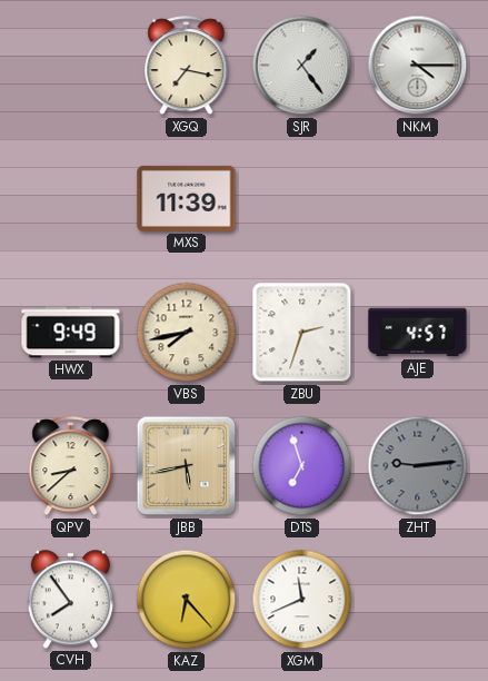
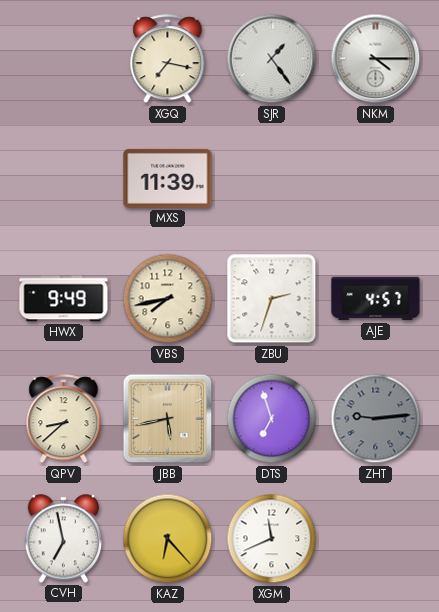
CVH: 7:54 -> 6:58 (64, 539)
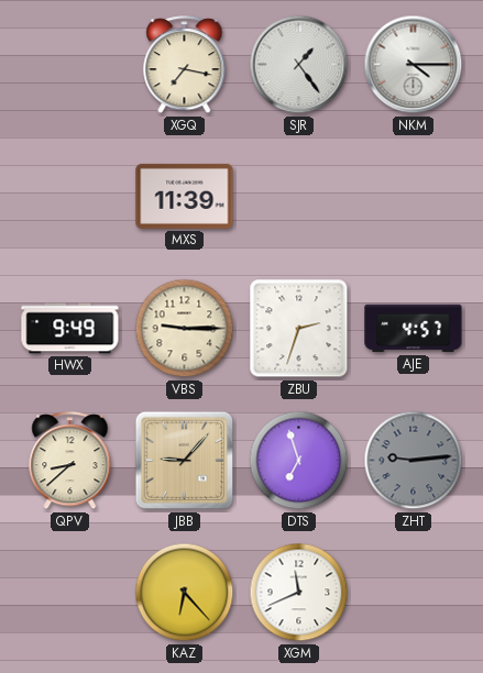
VBS: 7:43 -> 9:15 (185, 329)
JBB: 5:43 -> 9:07 (185, 461)
CVH: 6:58 -> none (64, 539)
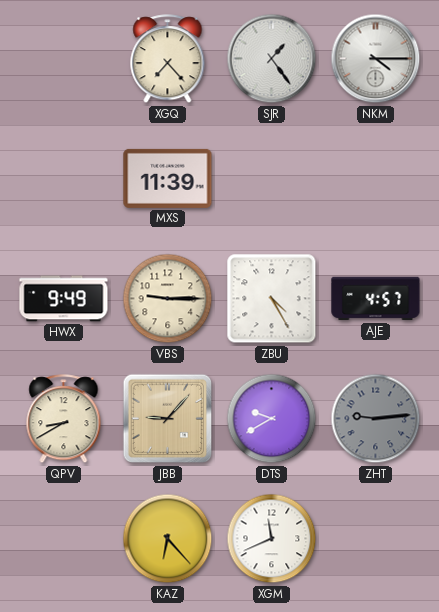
XGQ: 7:17 -> 7:23 (168, 59)
ZBU: 2:33 -> 4:25 (272, 299)
QPV: 8:38 -> 8:40 (64, 419)
DTS: 6:57 -> 9:40 (272, 419)
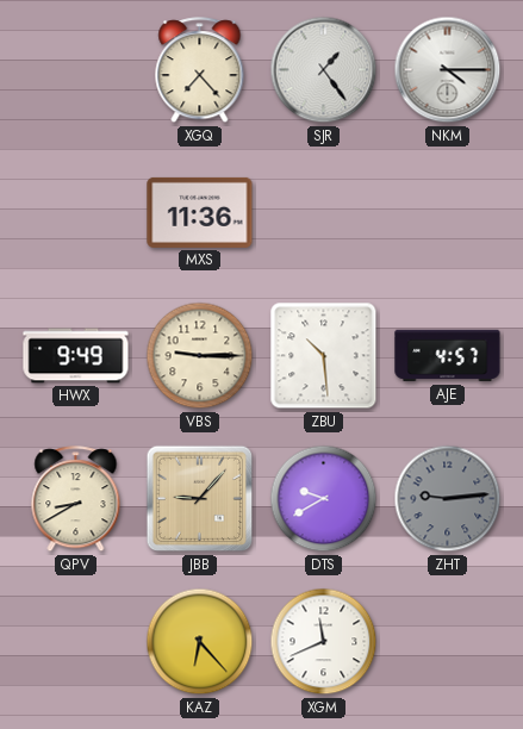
MXS: 11:39 -> 11:36 (200, 212)
ZBU: 4:25 -> 10:29 (324, 356)
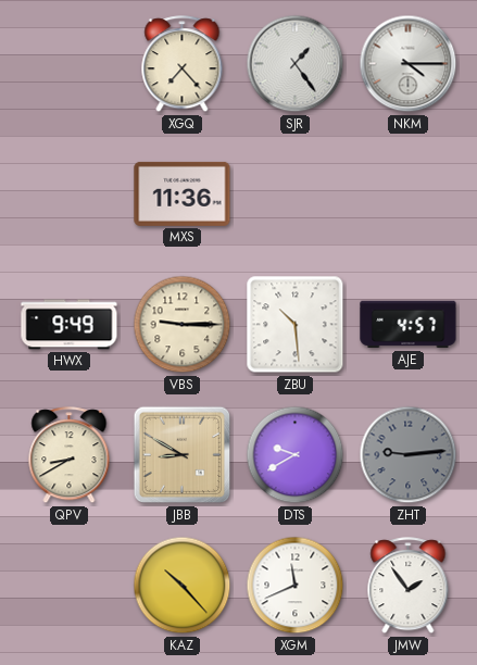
JBB: 9:07 -> 8:50 (183, 455)
KAZ: 6:23 -> 10:23 (183, 586)
JMW: none -> 1:54 (409, 586)
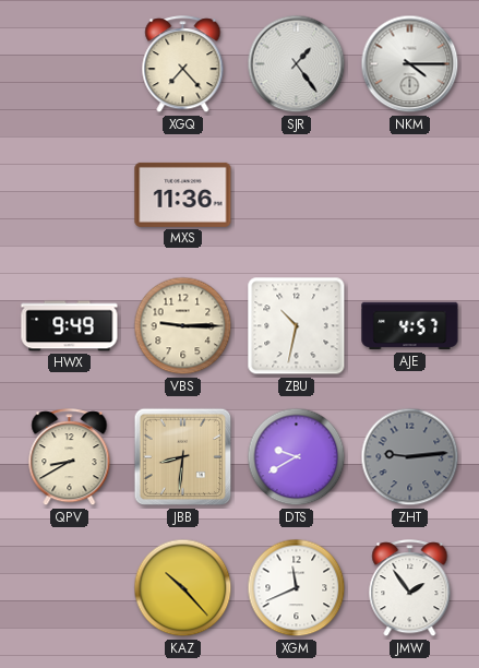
ZBU: 10:29 -> 10:32 (297, 326)
JBB: 8:50 -> 8:31 (183, 457)
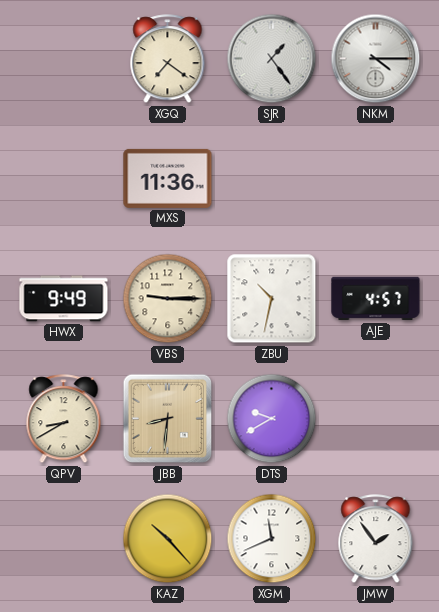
XGQ: 7:23 -> 7:21 (168, 59)
ZHT: 9:14 -> none (410, 457)
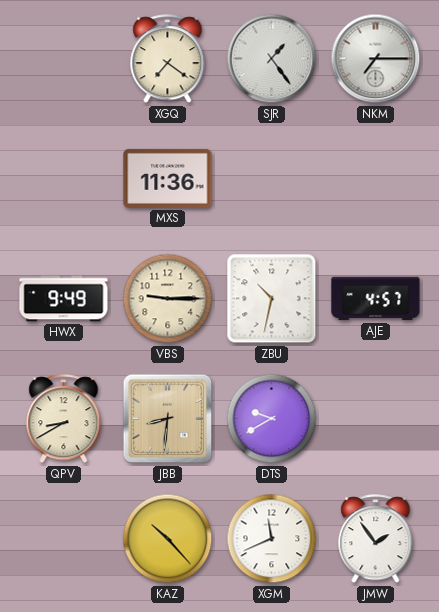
NKM: 4:15 -> 7:15 (376, 59)
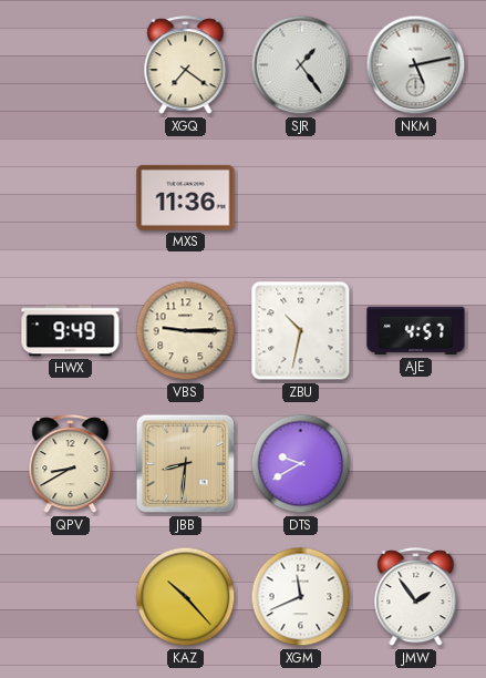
NKM: 7:15 -> 5:13 (416, 65)
